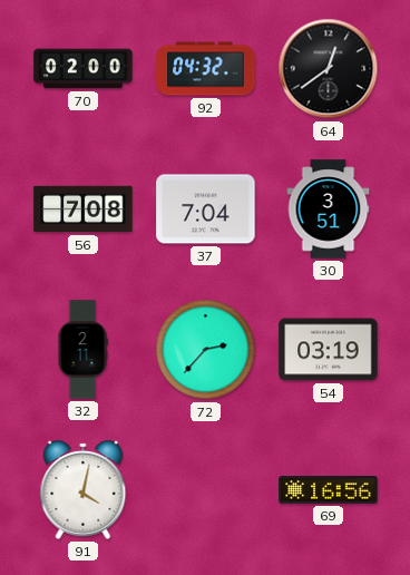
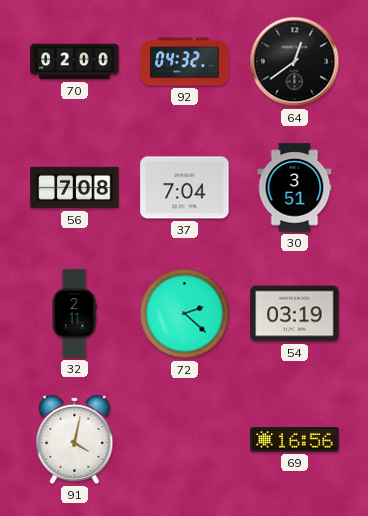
72: 2:37 -> 2:22 (185, 314)
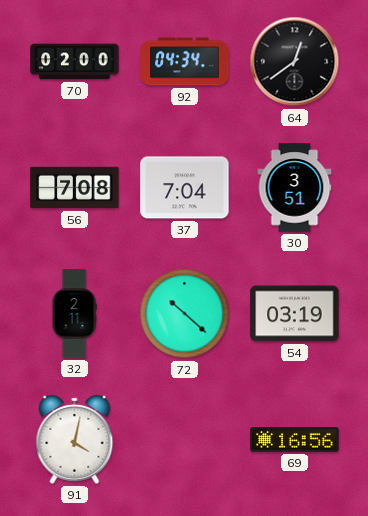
92: 04:32 -> 04:34 (185, 62)
72: 2:22 -> 10:22 (185, 314)
